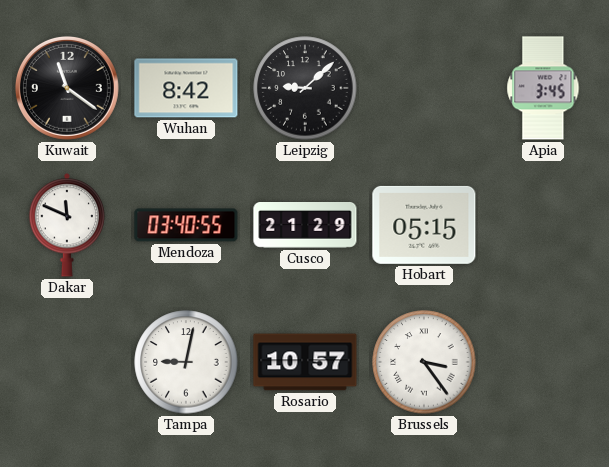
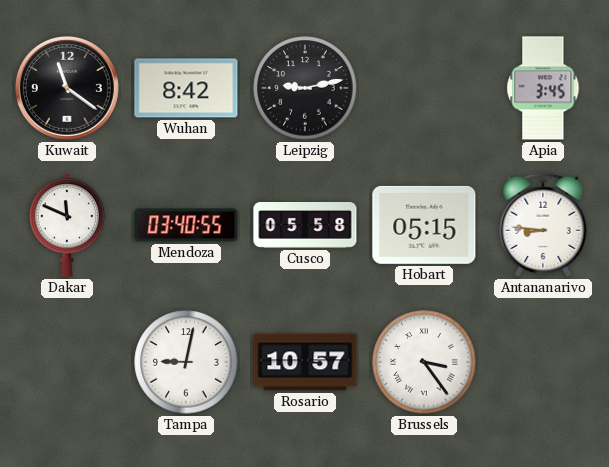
Leipzig: 9:08 -> 9:13 (305, 88)
Cusco: 21:29 -> 05:58 (305, 226)
Antananarivo: none -> 8:46 (543, 225)
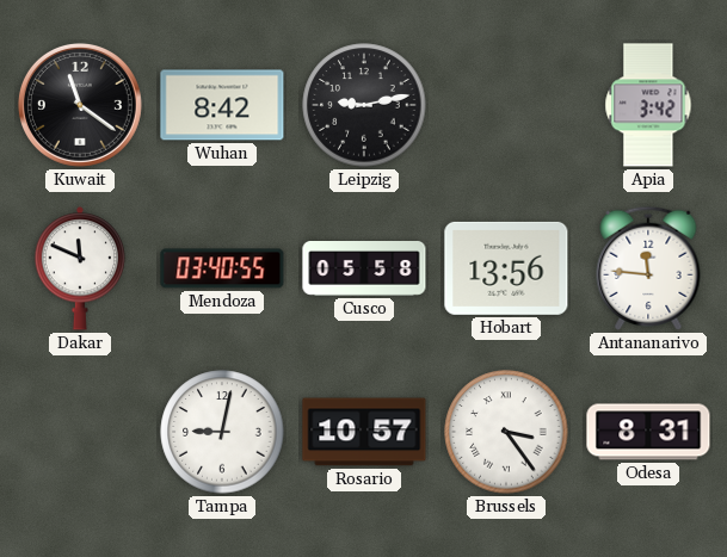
Apia: 3:45 -> 3:42 (648, 105)
Hobart: 05:15 -> 13:56 (506, 268)
Antananarivo: 8:46 -> 11:46 (648, 268)
Odesa: none -> 8:31 (648, 432)
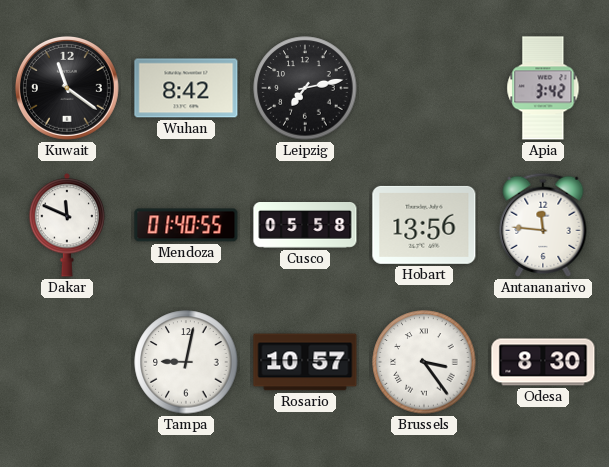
Leipzig: 9:13 -> 7:13 (305, 88)
Mendoza: 03:40 -> 01:40 (186, 225)
Odesa: 8:31 -> 8:30 (543, 362)
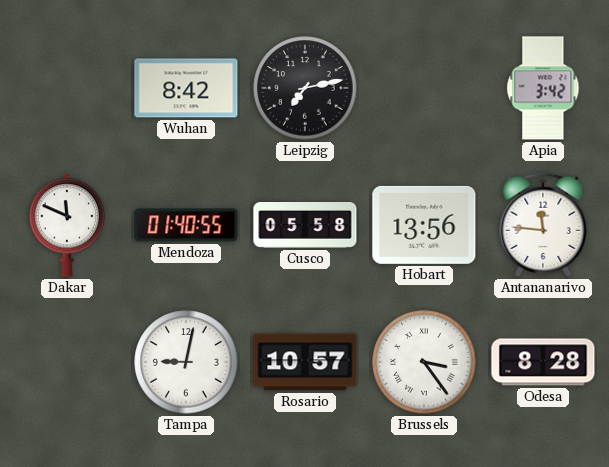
Kuwait: 11:21 -> none (67, 88)
Odesa: 8:30 -> 8:28 (543, 362)
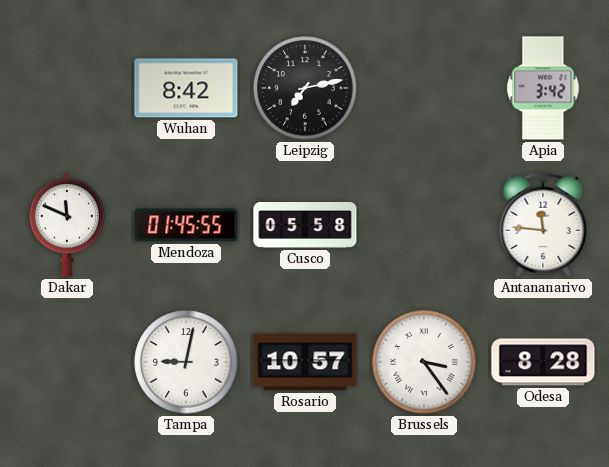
Mendoza: 01:40 -> 01:45 (186, 225)
Hobart: 13:56 -> none (424, 225)
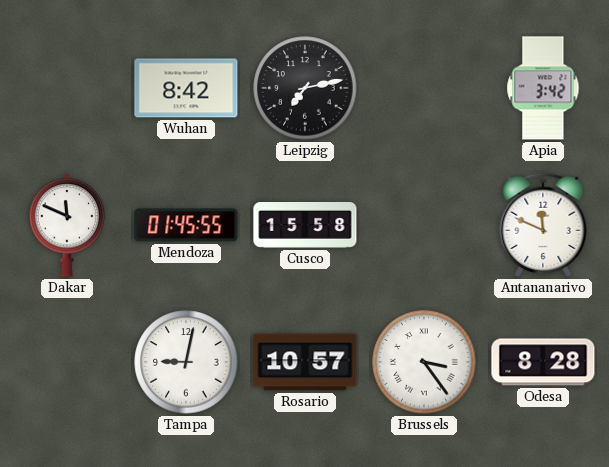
Cusco: 05:58 -> 15:58 (305, 226)
Antananarivo: 11:46 -> 11:49 (543, 225)
